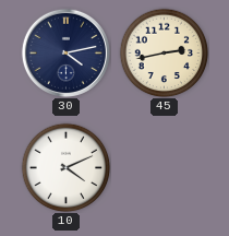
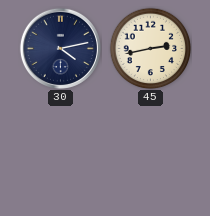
10: 4:11 -> none (65, 167)
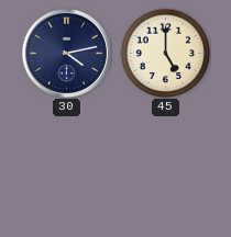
45: 2:43 -> 5:00 (165, 53)
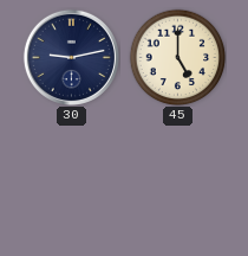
30: 4:13 -> 9:13 (71, 57)
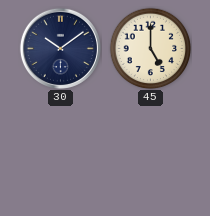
30: 9:13 -> 10:09 (60, 48)
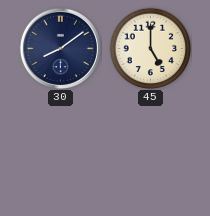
30: 10:09 -> 8:09 (60, 48)
